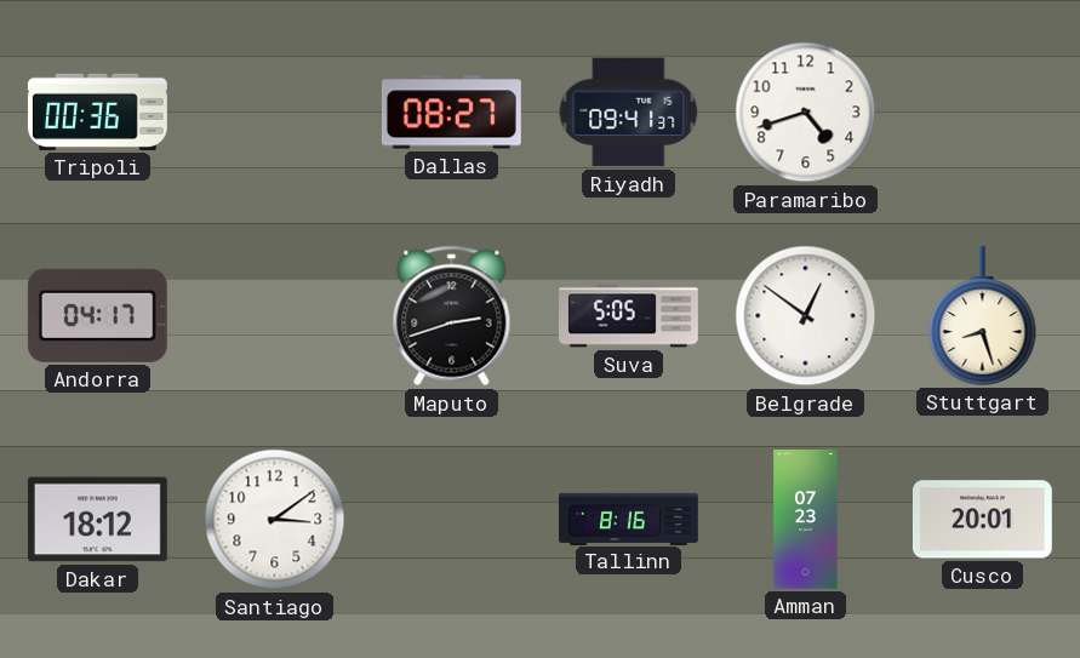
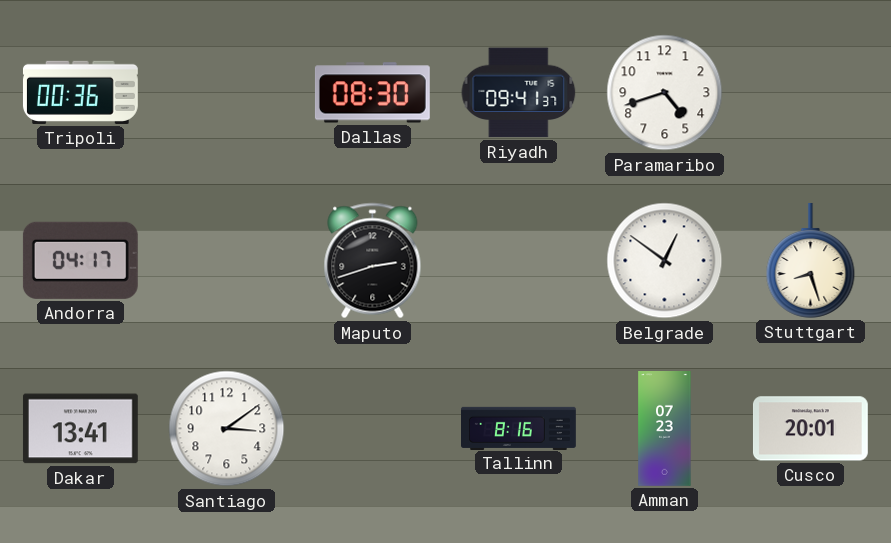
Dallas: 08:27 -> 08:30 (372, 93)
Suva: 5:05 -> none (629, 316)
Dakar: 18:12 -> 13:41 (80, 429)
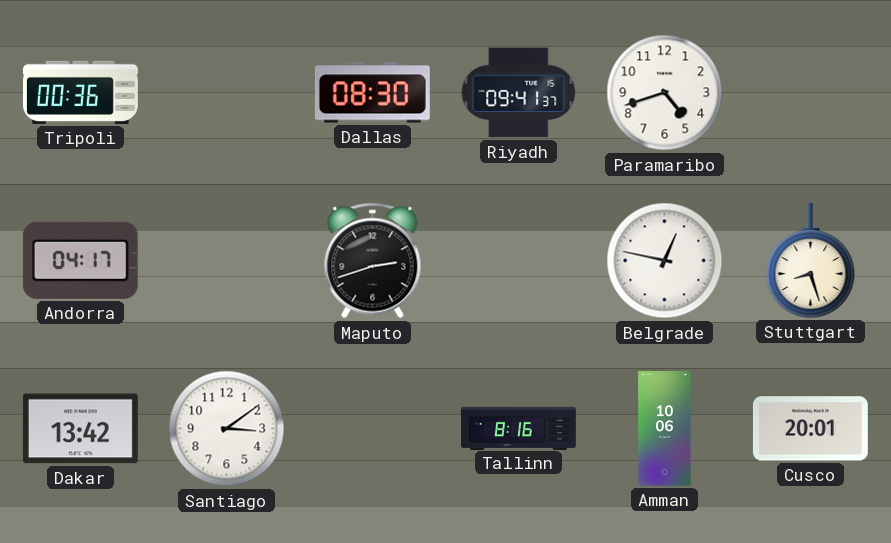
Belgrade: 12:51 -> 12:47 (665, 261)
Dakar: 13:41 -> 13:42 (80, 429)
Amman: 07:23 -> 10:06 (665, 429)
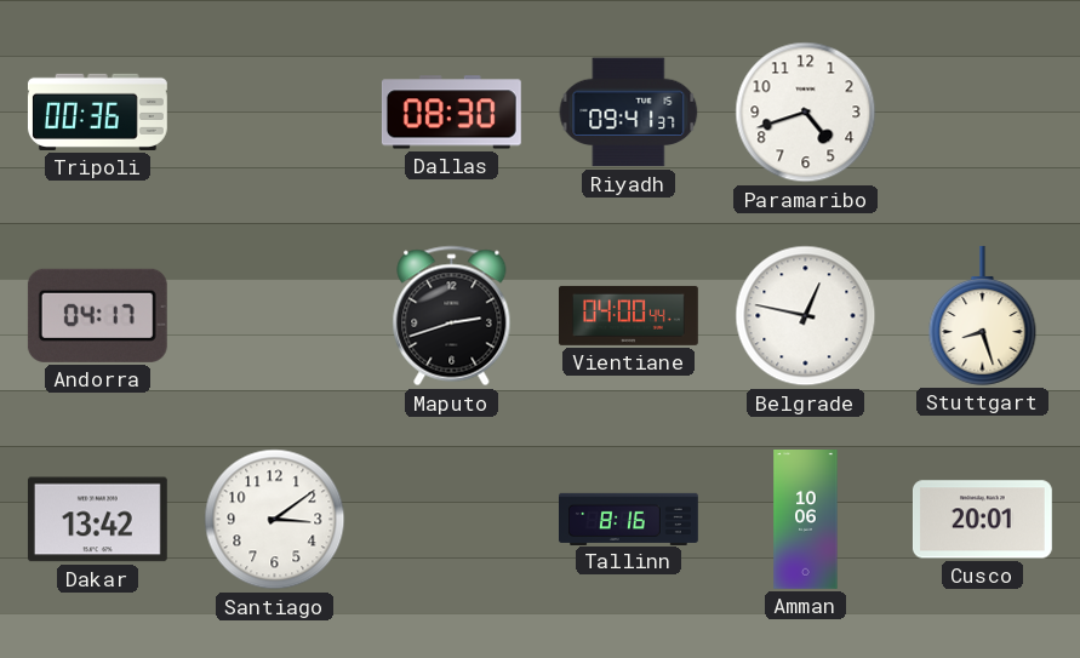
Vientiane: none -> 04:00 (629, 315)
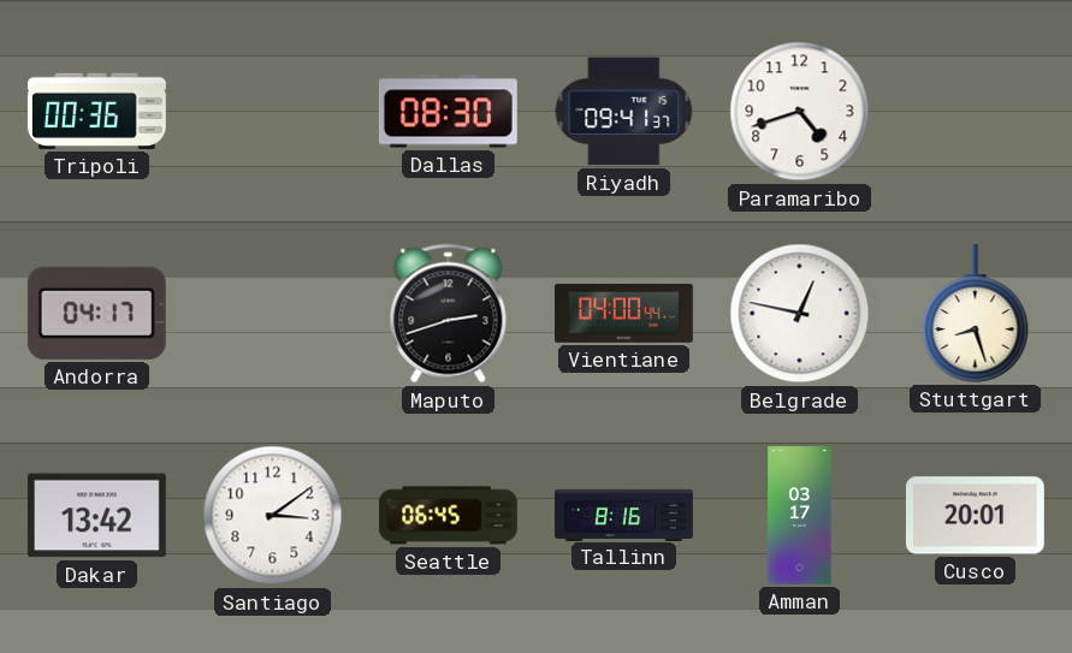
Seattle: none -> 06:45 (449, 516)
Amman: 10:06 -> 03:17 (800, 516)
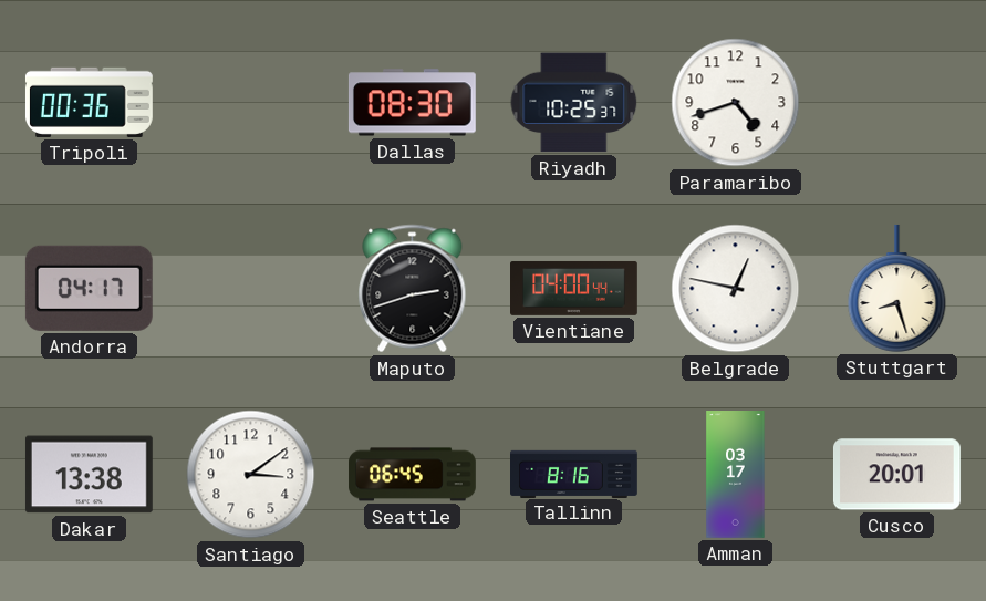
Riyadh: 09:41 -> 10:25 (574, 103)
Dakar: 13:42 -> 13:38 (89, 475)
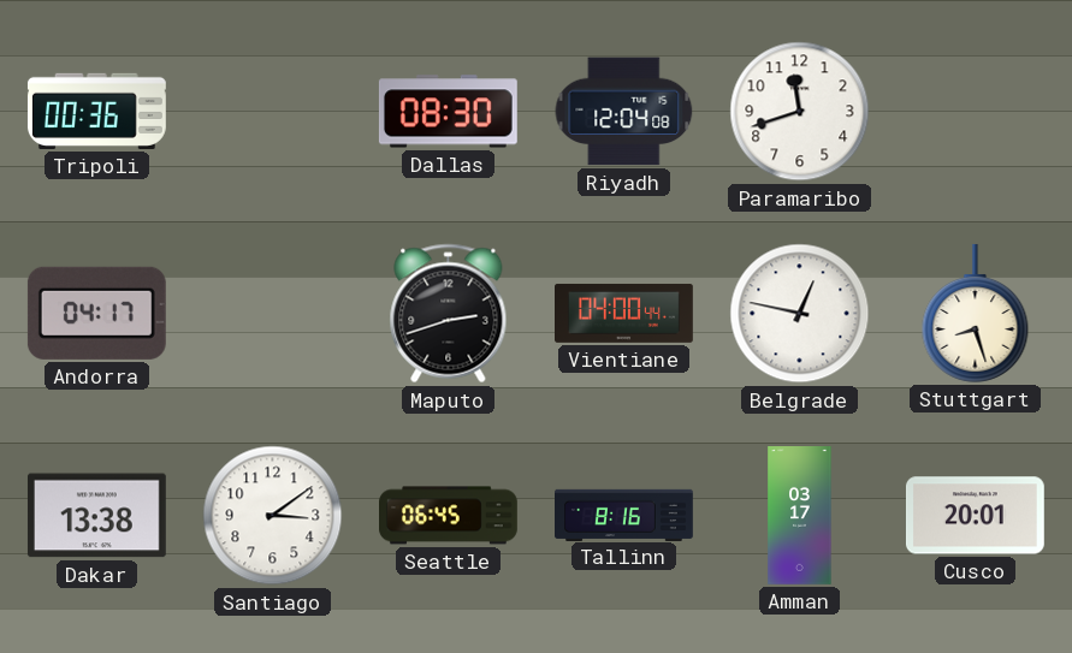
Riyadh: 10:25 -> 12:04 (624, 112)
Paramaribo: 4:42 -> 11:42 (800, 112)
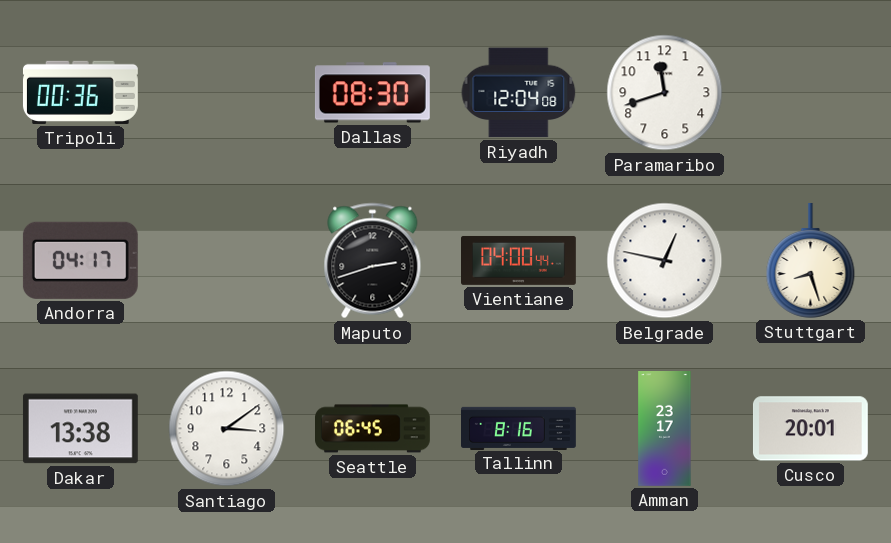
Amman: 03:17 -> 23:17 (665, 429)
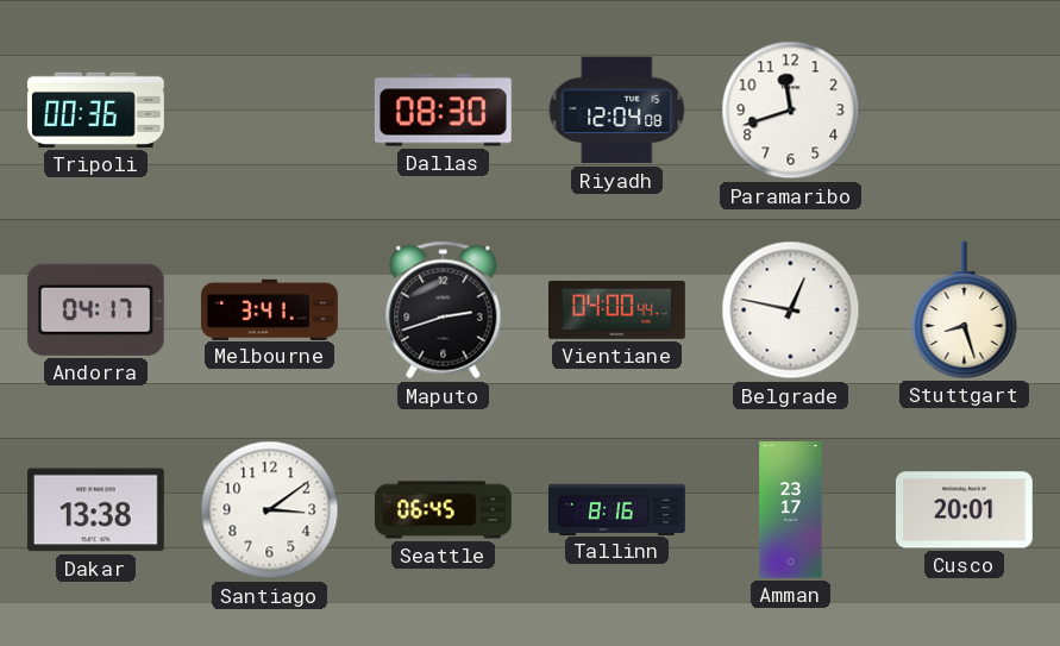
Melbourne: none -> 3:41 (270, 309)
